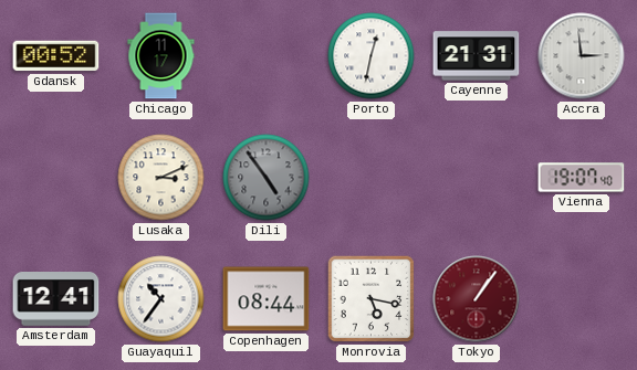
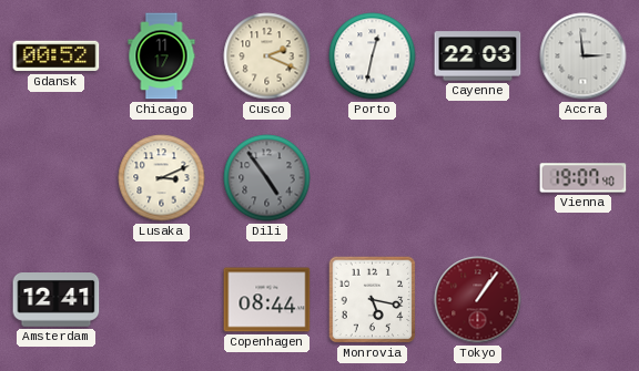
Cusco: none -> 2:19 (267, 56)
Cayenne: 21:31 -> 22:03 (478, 56)
Guayaquil: 10:36 -> none (161, 299)
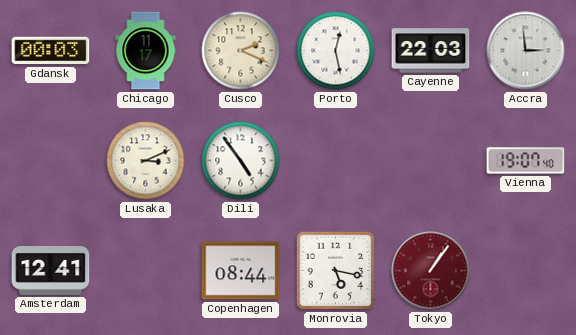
Gdansk: 00:52 -> 00:03 (51, 51)
Porto: 12:32 -> 12:28 (336, 51)
Dili dial: grey -> white (241, 161)
